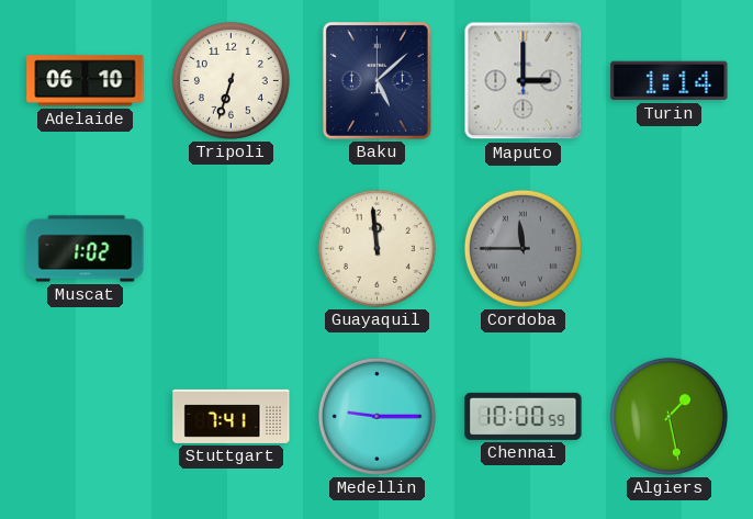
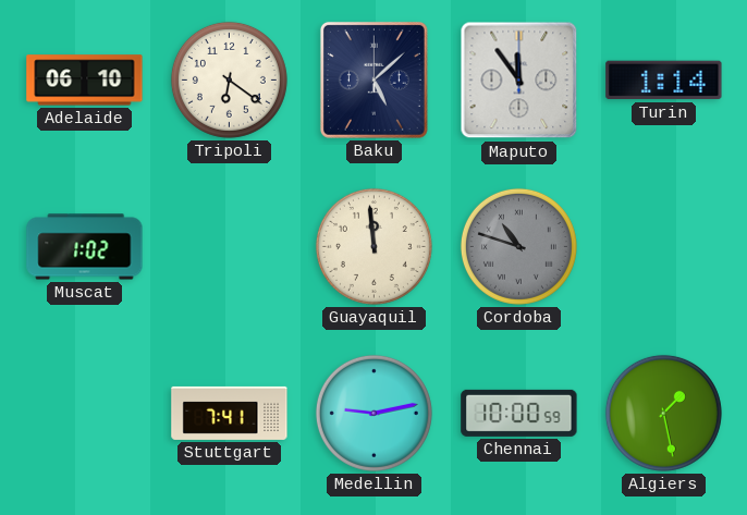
Tripoli: 6:33 -> 6:21 (229, 79)
Maputo: 3:00 -> 11:54 (519, 81)
Cordoba: 11:45 -> 10:48 (518, 246)
Medellin: 9:15 -> 9:13 (373, 413)
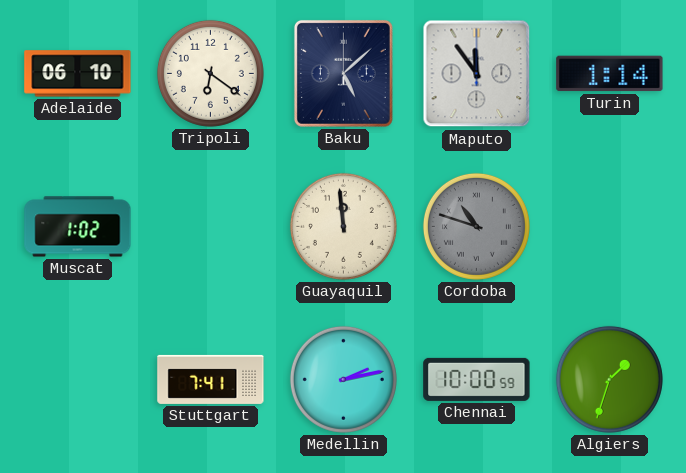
Medellin: 9:13 -> 2:13 (343, 379)
Algiers: 1:28 -> 1:33 (609, 379)
